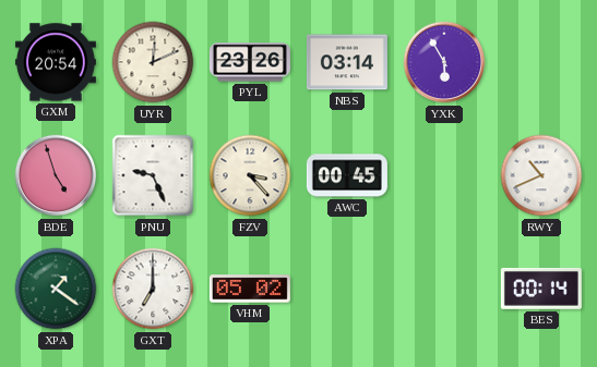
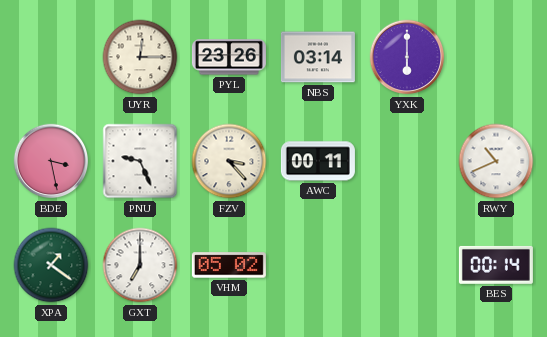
GXM: 20:54 -> none (56, 62)
UYR: 12:11 -> 12:15 (140, 57)
YXK: 5:55 -> 6:00 (407, 57)
BDE: 4:57 -> 3:28 (51, 161)
AWC: 00:45 -> 00:11 (318, 161)
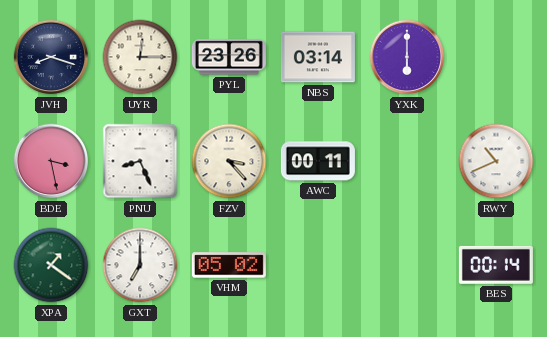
JVH: none -> 8:18 (51, 57)
PNU: 9:26 -> 8:26 (140, 161)
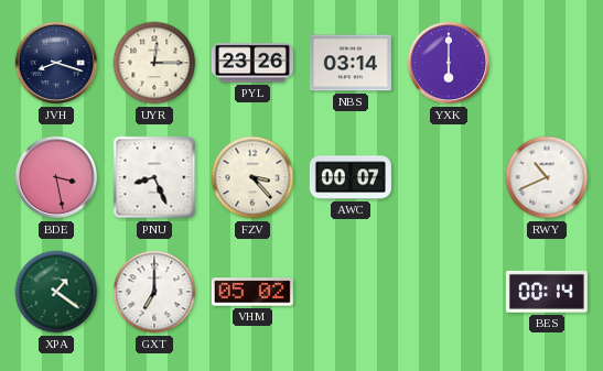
AWC: 00:11 -> 00:07 (351, 177)
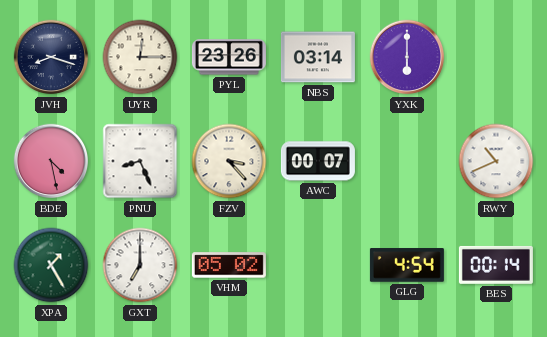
BDE: 3:28 -> 4:28 (51, 161)
XPA: 1:21 -> 1:25 (51, 265)
GLG: none -> 4:54 (407, 265)
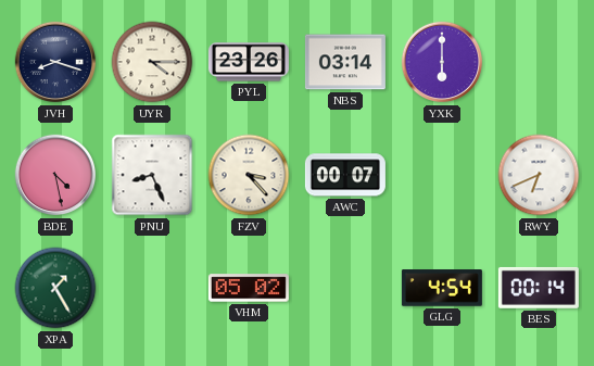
UYR: 12:15 -> 4:15 (152, 62)
RWY: 10:41 -> 6:41 (539, 175)
GXT: 7:00 -> none (140, 265)
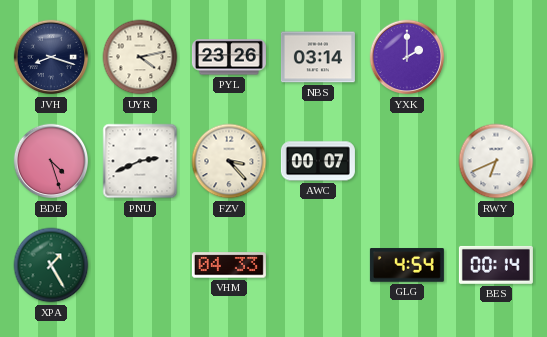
UYR: 4:15 -> 4:13 (140, 57)
YXK: 6:00 -> 2:00 (407, 57)
BDE: 4:28 -> 4:27 (51, 161)
PNU: 8:26 -> 2:41 (140, 161)
VHM: 05:02 -> 04:33 (229, 265)
